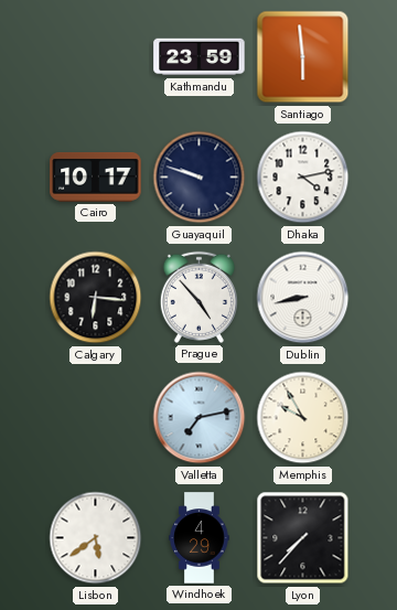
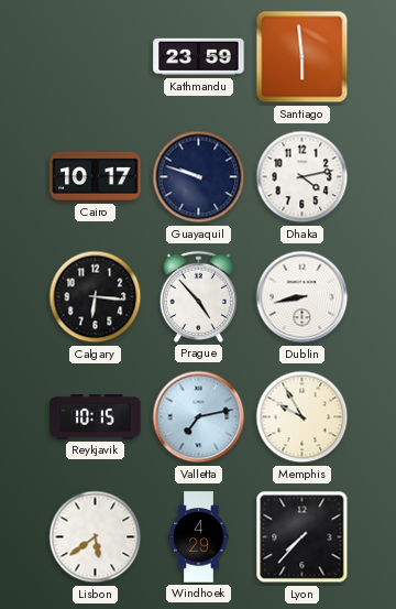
Reykjavik: none -> 10:15 (96, 417)
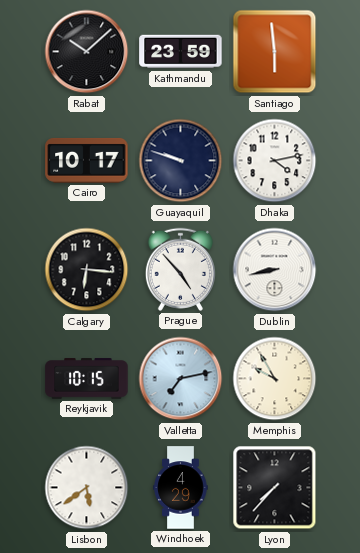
Rabat: none -> 10:08 (87, 52)
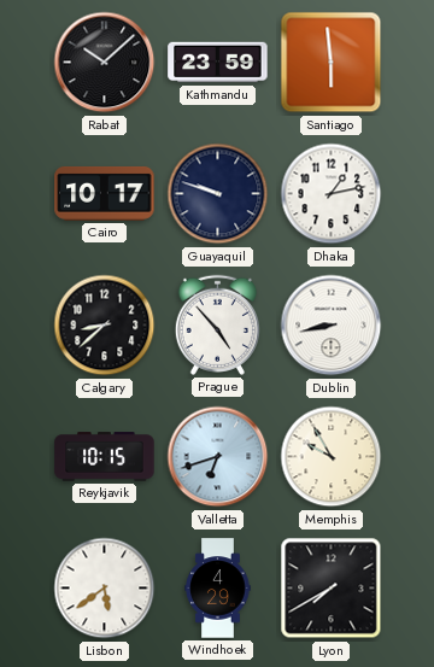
Dhaka: 4:13 -> 1:13 (332, 194)
Calgary: 6:16 -> 8:38 (105, 326)
Valletta: 7:13 -> 6:42 (218, 457)
Lyon: 7:37 -> 7:40 (332, 589)
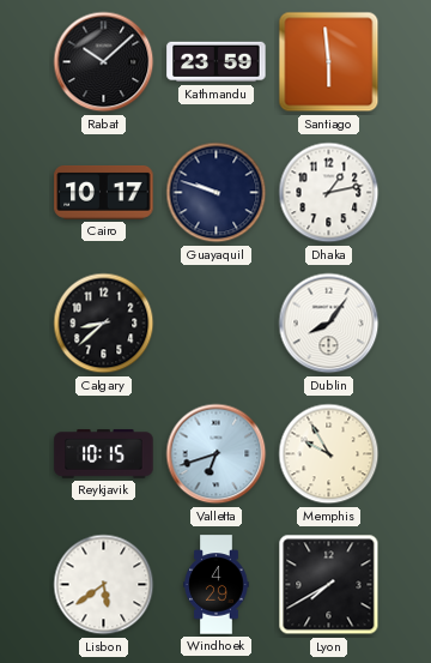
Prague: 4:53 -> none (217, 324)
Dublin: 8:43 -> 8:06 (329, 324)
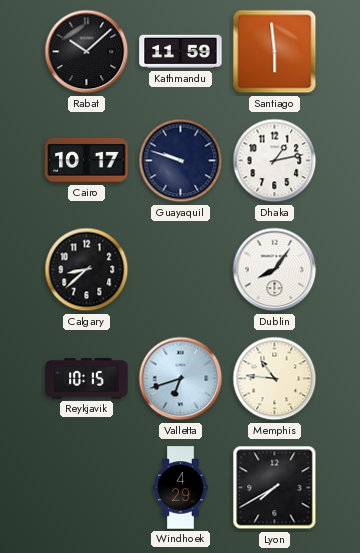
Kathmandu: 23:59 -> 11:59 (181, 52)
Memphis: 9:55 -> 10:46 (275, 379)
Lisbon: 5:39 -> none (104, 585)
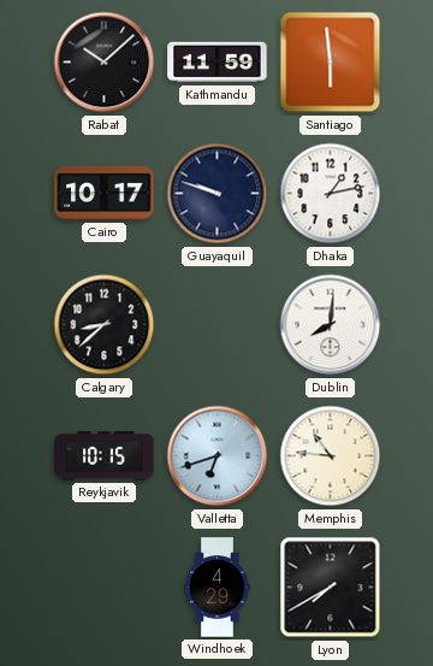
Dublin: 8:06 -> 8:01 (331, 325)
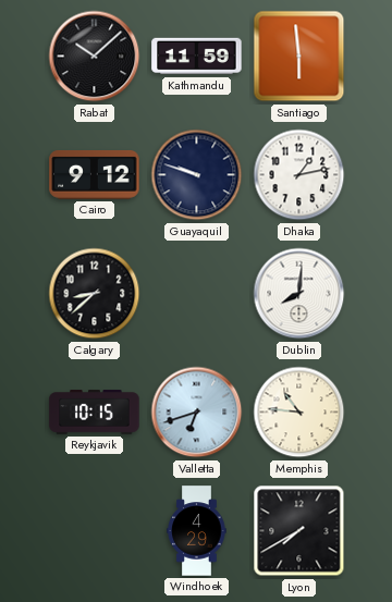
Cairo: 10:17 -> 9:12 (95, 174)
